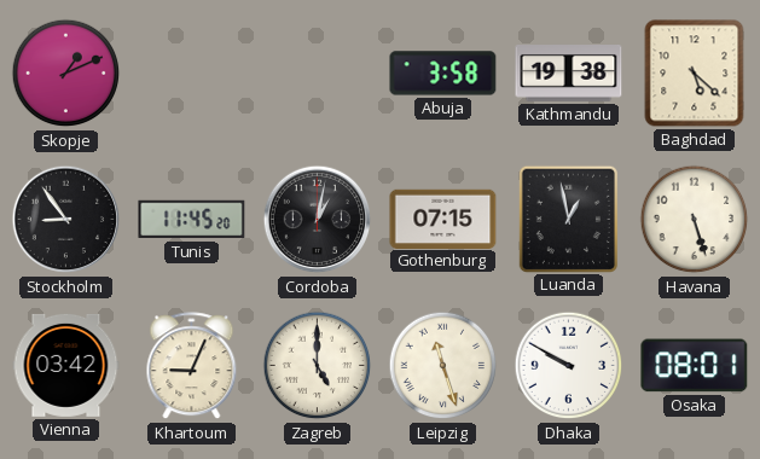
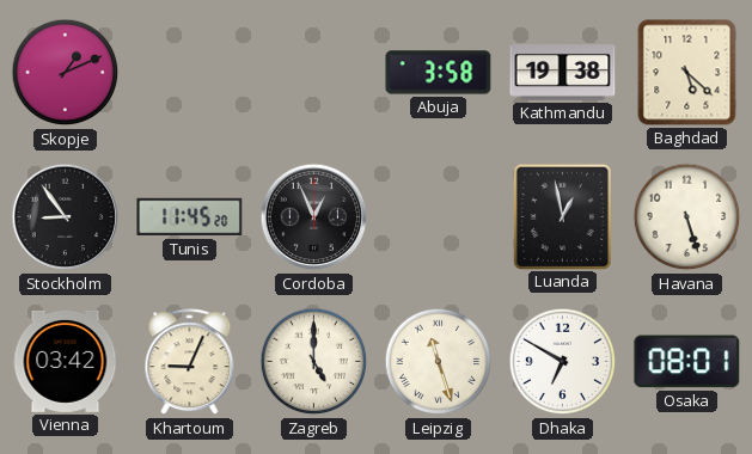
Cordoba: 1:02 -> 12:56 (314, 217)
Gothenburg: 07:15 -> none (443, 219)
Dhaka: 9:50 -> 6:50 (563, 362)
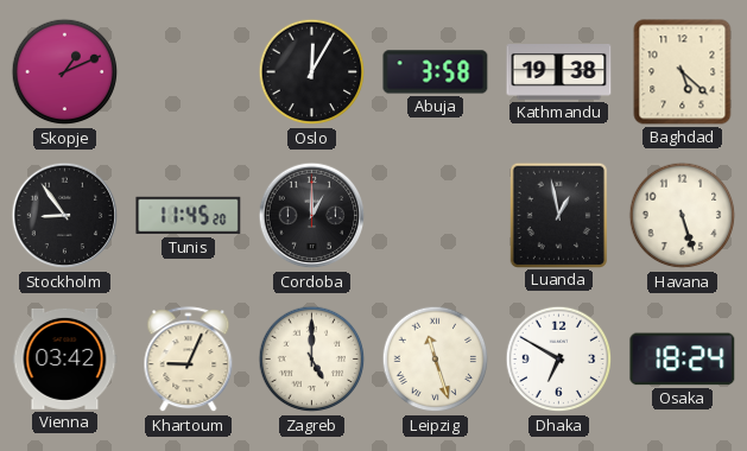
Oslo: none -> 12:05 (312, 72)
Cordoba: 12:56 -> 1:00 (312, 216)
Osaka: 08:01 -> 18:24 (683, 360)
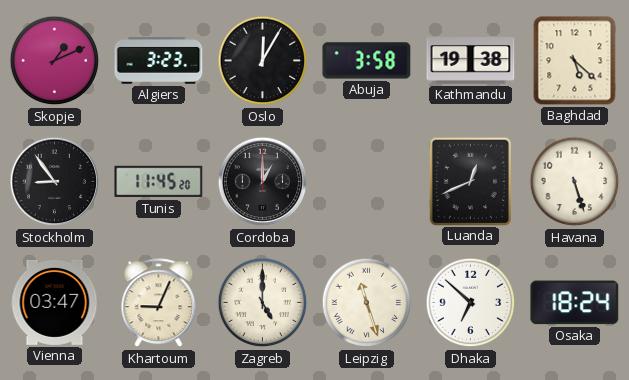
Algiers: none -> 3:23 (159, 61)
Luanda: 12:58 -> 12:41 (470, 181)
Vienna: 03:42 -> 03:47 (55, 302)
Dhaka: 6:50 -> 6:52 (471, 303)
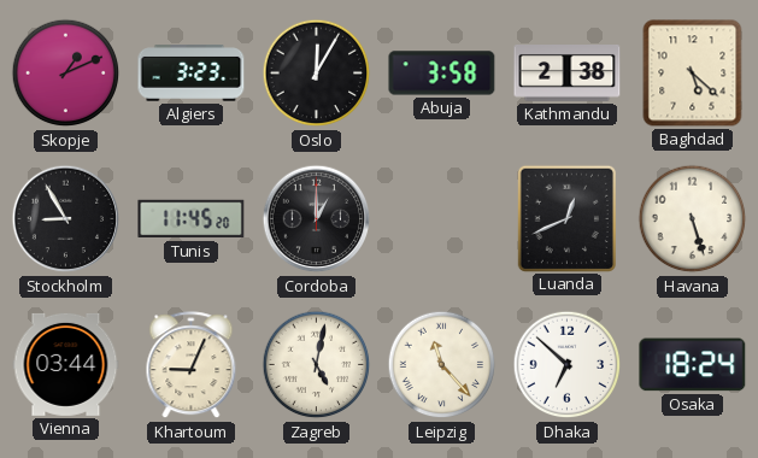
Kathmandu: 19:38 -> 2:38 (568, 74)
Stockholm: 8:54 -> 8:55 (66, 219)
Vienna: 03:47 -> 03:44 (66, 364)
Zagreb: 5:00 -> 5:02 (317, 365)
Leipzig: 11:27 -> 11:23 (442, 365)
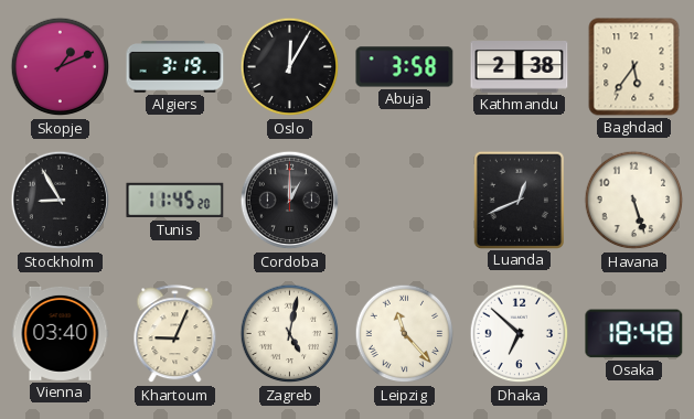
Algiers: 3:23 -> 3:19 (175, 67)
Baghdad: 5:22 -> 5:36 (634, 67)
Vienna: 03:44 -> 03:40 (61, 333)
Osaka: 18:24 -> 18:48 (634, 334)
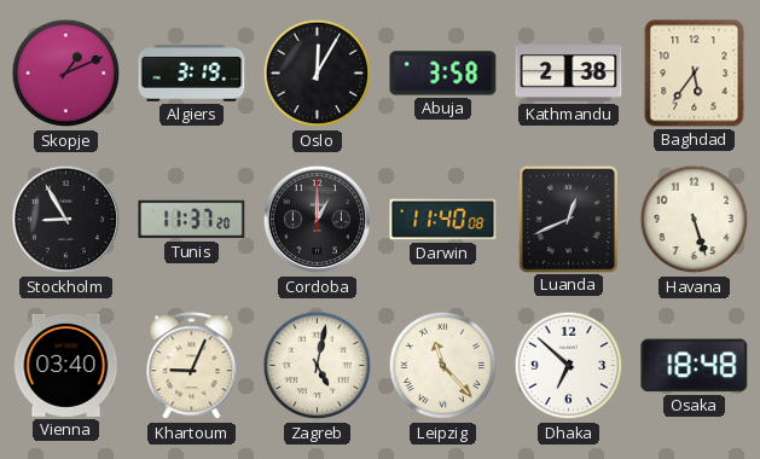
Tunis: 11:45 -> 11:37 (192, 220)
Darwin: none -> 11:40 (443, 220)
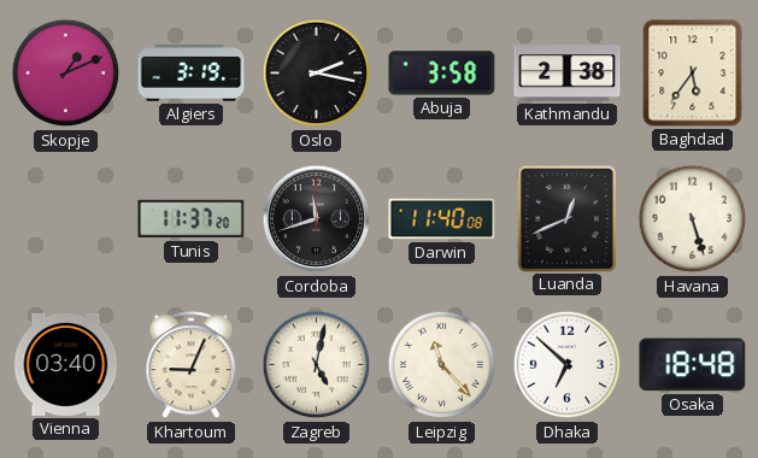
Oslo: 12:05 -> 2:17 (317, 74)
Stockholm: 8:55 -> none (66, 220)
Cordoba: 1:00 -> 11:42 (317, 219)
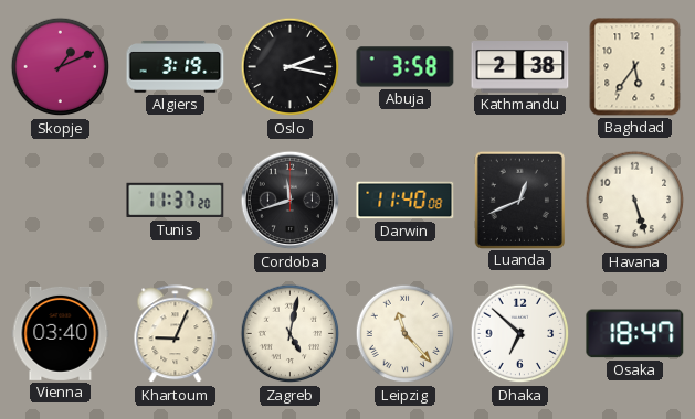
Osaka: 18:48 -> 18:47 (635, 334)
